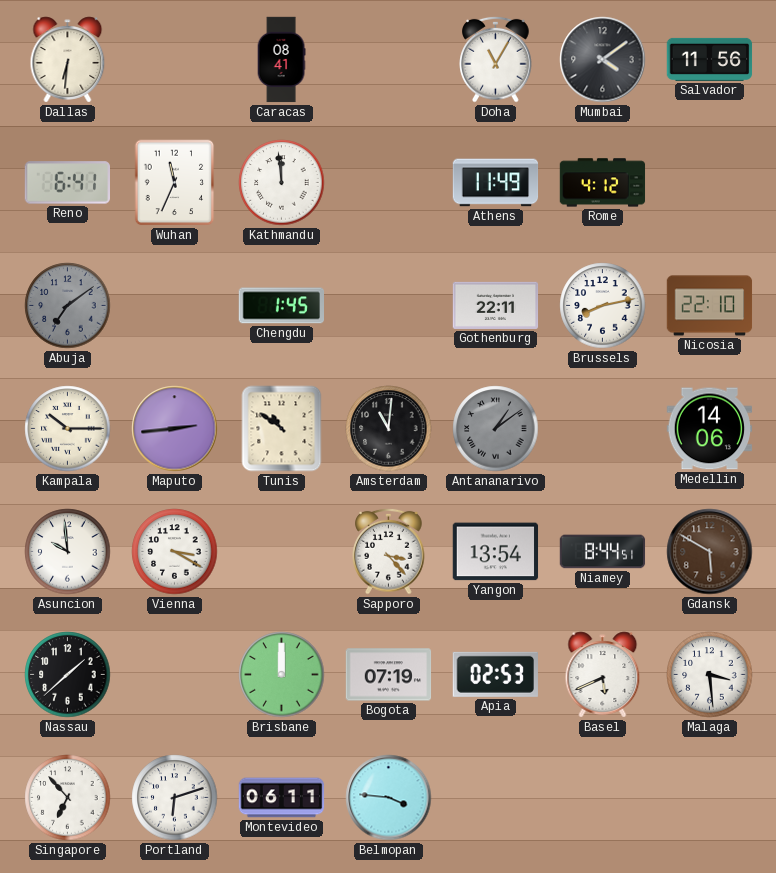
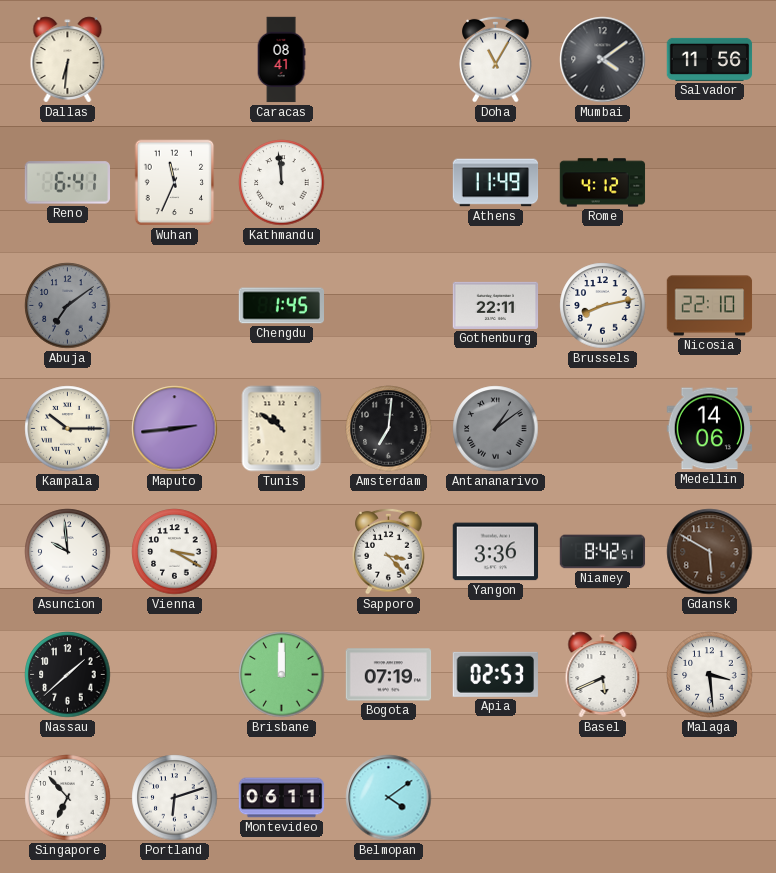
Amsterdam: 11:01 -> 7:01 (389, 429)
Yangon: 13:54 -> 3:36 (496, 552)
Niamey: 8:44 -> 8:42 (603, 552)
Belmopan: 3:46 -> 4:09 (389, 798)
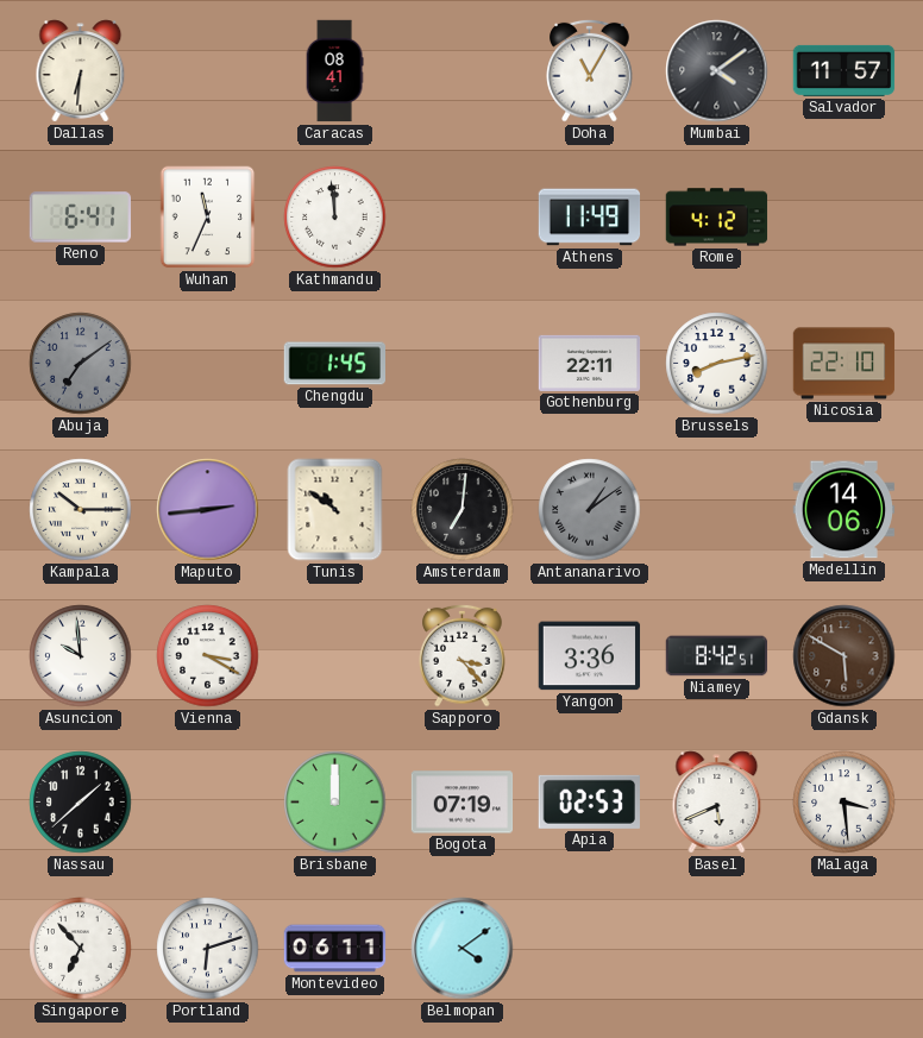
Salvador: 11:56 -> 11:57 (844, 70)
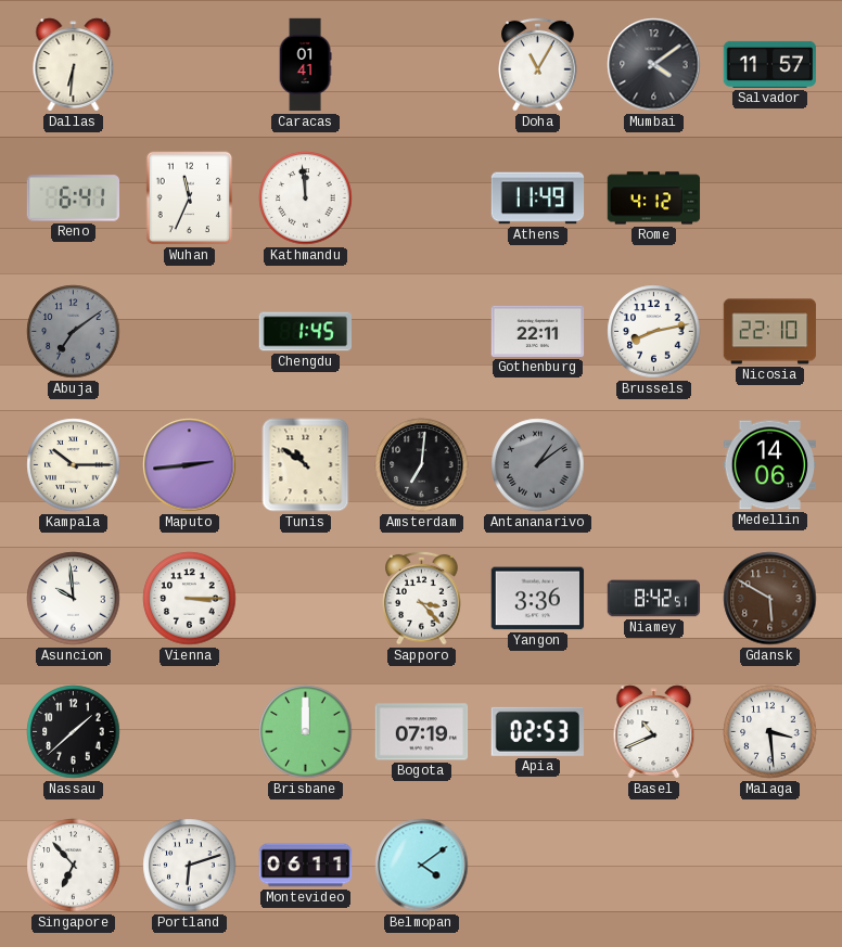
Caracas: 08:41 -> 01:41 (305, 65)
Vienna: 3:20 -> 3:15 (190, 599)
Basel: 5:41 -> 10:41 (654, 732)
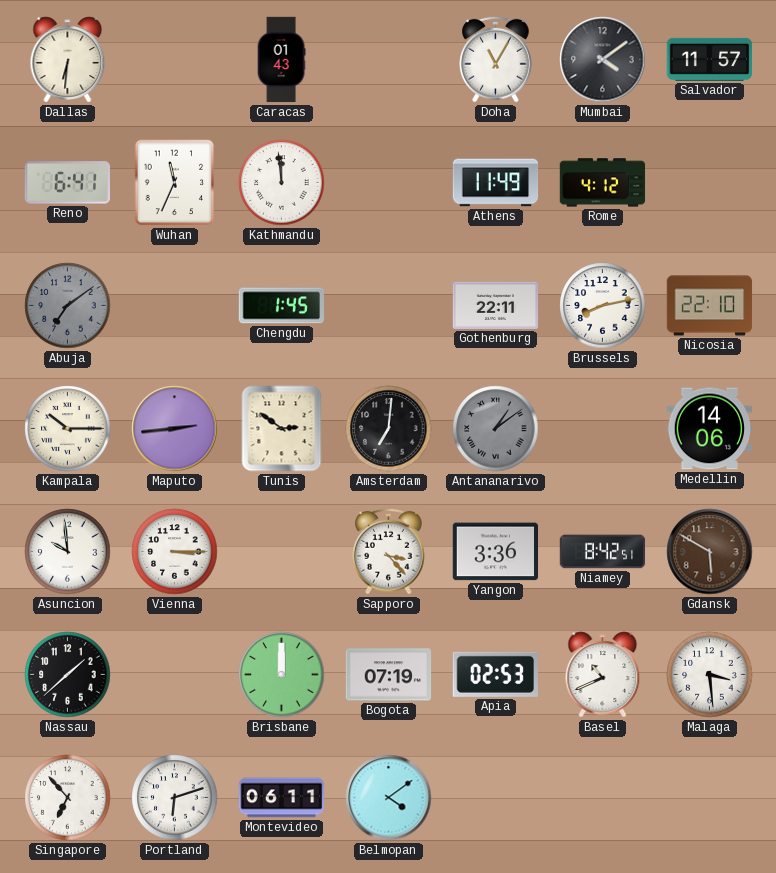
Caracas: 01:41 -> 01:43 (281, 60)
Tunis: 10:51 -> 2:51 (282, 429)
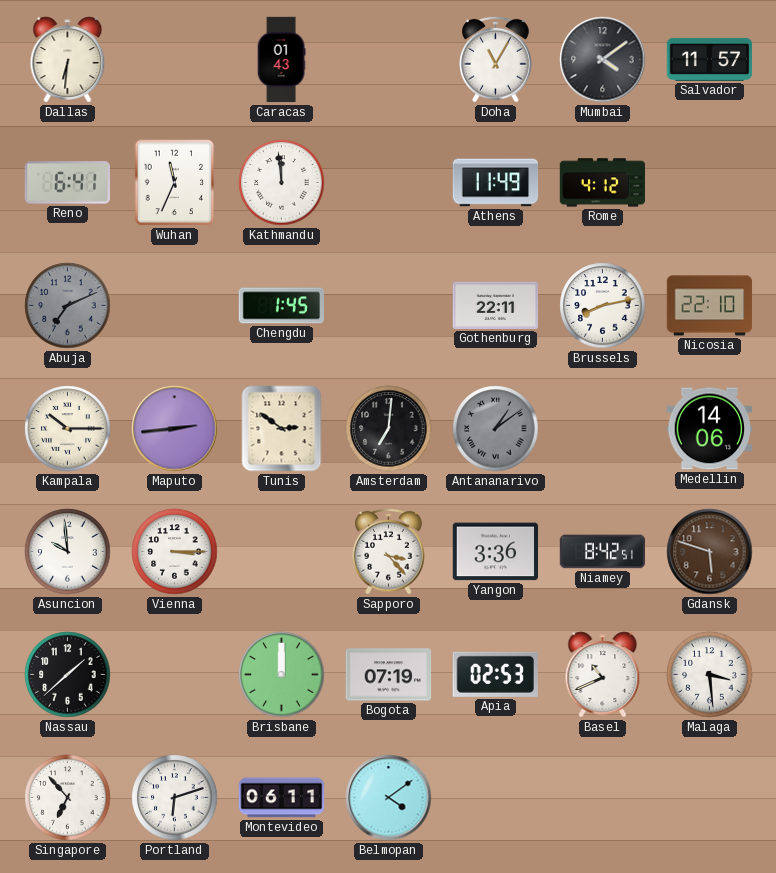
Abuja: 7:09 -> 7:11 (68, 306)
Gdansk: 5:50 -> 5:48 (710, 552)
